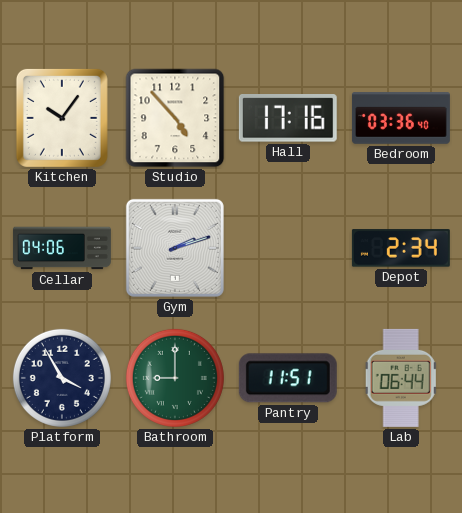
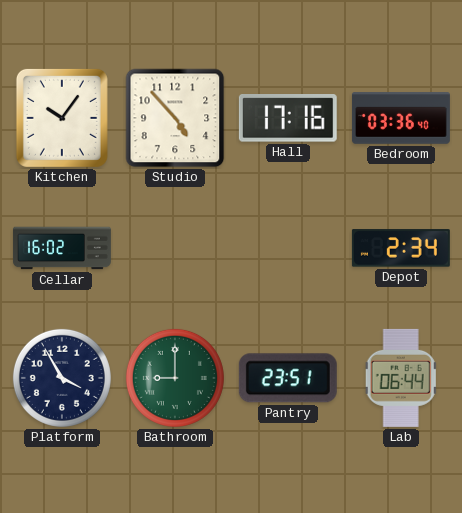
Cellar: 04:06 -> 16:02 (62, 248)
Gym: 2:12 -> none (175, 248)
Pantry: 11:51 -> 23:51 (288, 378)
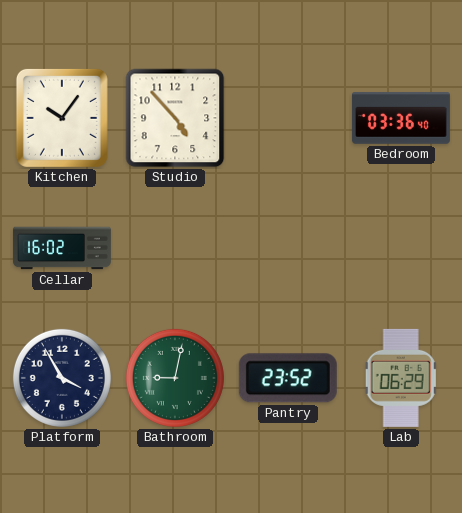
Hall: 17:16 -> none (288, 119)
Depot: 2:34 -> none (401, 248)
Bathroom: 9:00 -> 9:02 (175, 378)
Pantry: 23:51 -> 23:52 (288, 378)
Lab: 06:44 -> 06:29 (401, 378)
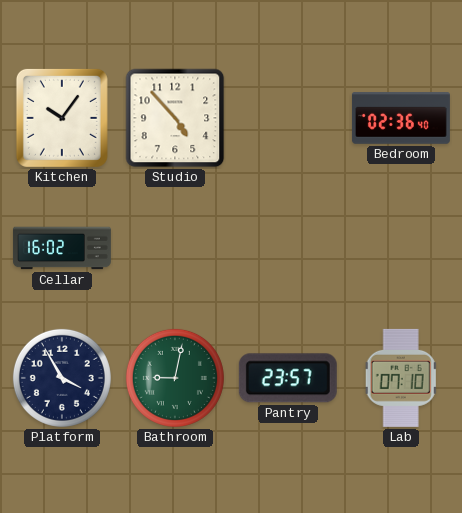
Bedroom: 03:36 -> 02:36 (401, 118)
Pantry: 23:52 -> 23:57 (288, 378)
Lab: 06:29 -> 07:10 (401, 378)
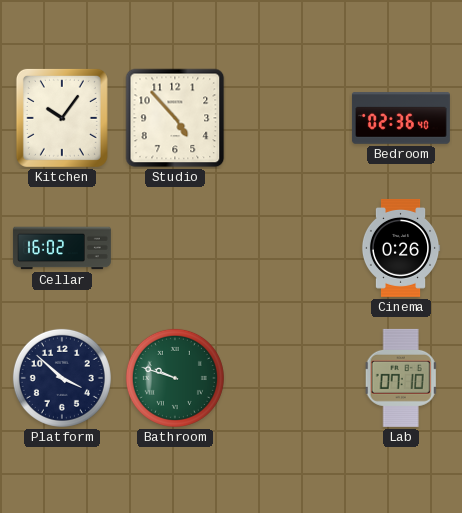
Cinema: none -> 0:26 (401, 248)
Platform: 3:55 -> 3:52 (62, 378)
Bathroom: 9:02 -> 9:48 (175, 378)
Pantry: 23:57 -> none (288, 378)
